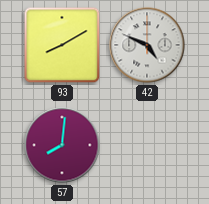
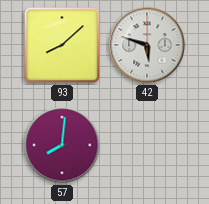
93: 8:10 -> 8:08 (62, 45)
42: 4:49 -> 5:48 (147, 45)
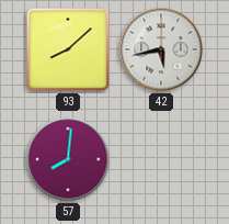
42: 5:48 -> 5:43 (161, 49)
